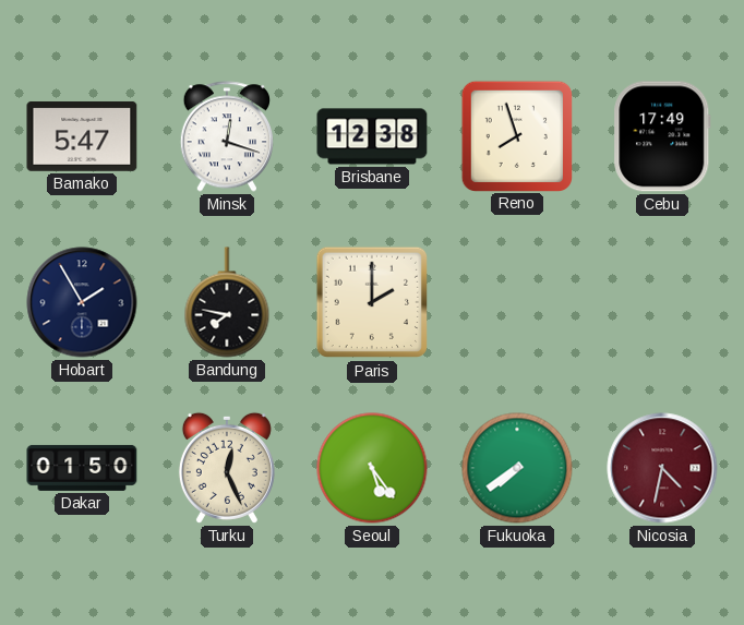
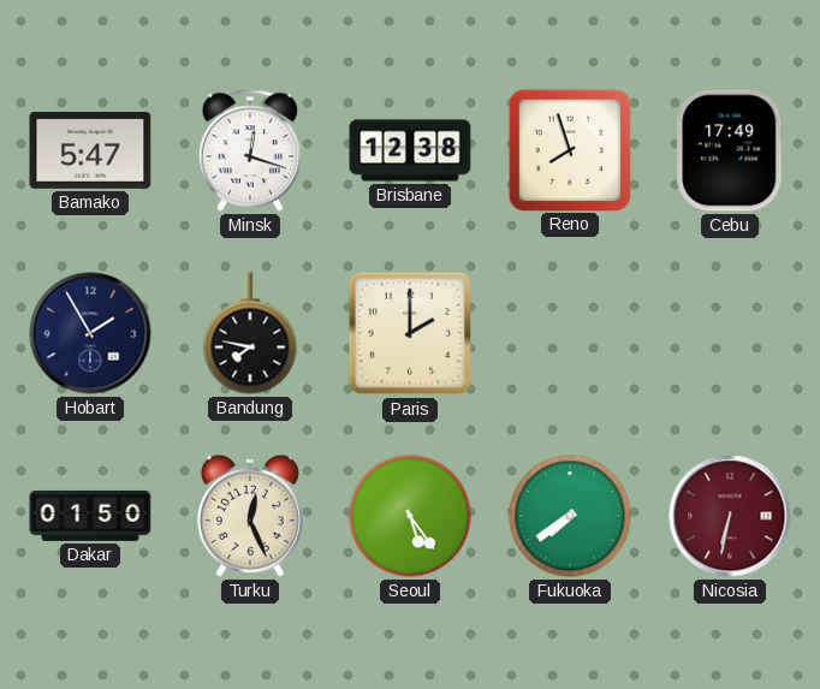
Nicosia: 4:32 -> 6:32 (730, 516)
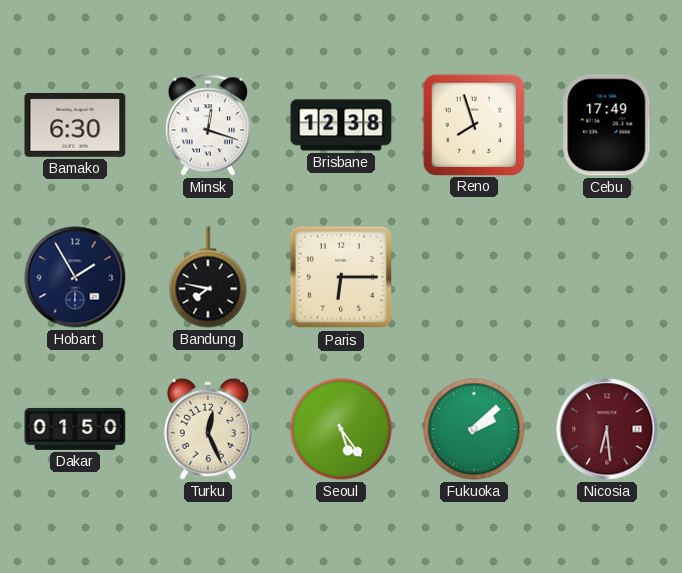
Bamako: 5:47 -> 6:30 (75, 125)
Paris: 2:00 -> 6:15 (341, 277)
Fukuoka: 7:39 -> 2:08 (474, 429)
Nicosia: 6:32 -> 6:29 (607, 429)
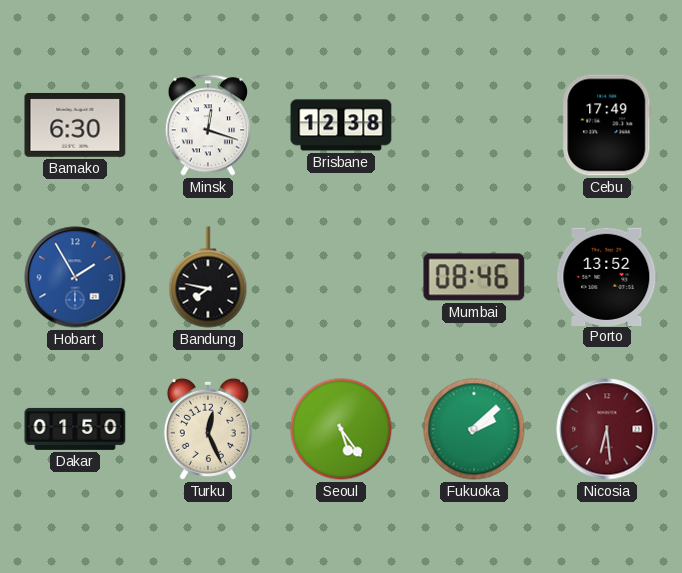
Reno: 7:57 -> none (473, 124)
Hobart dial: navy -> blue (75, 277)
Paris: 6:15 -> none (341, 277)
Mumbai: none -> 08:46 (474, 277)
Porto: none -> 13:52 (607, 276)
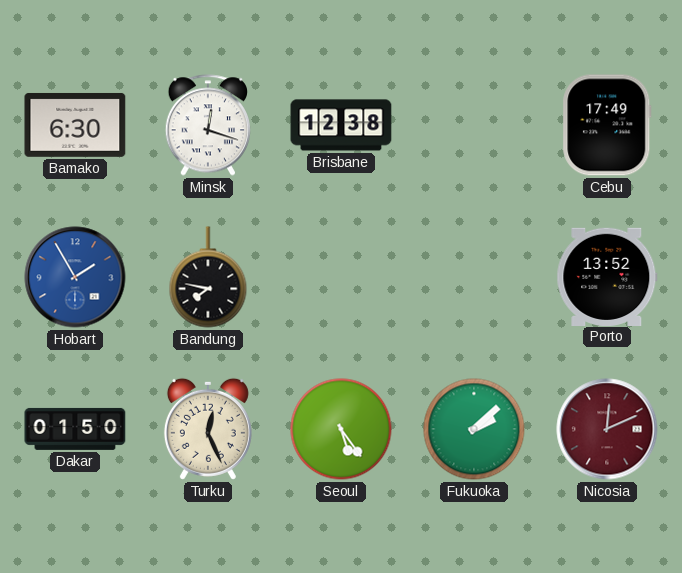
Mumbai: 08:46 -> none (474, 277)
Nicosia: 6:29 -> 12:11 (607, 429)
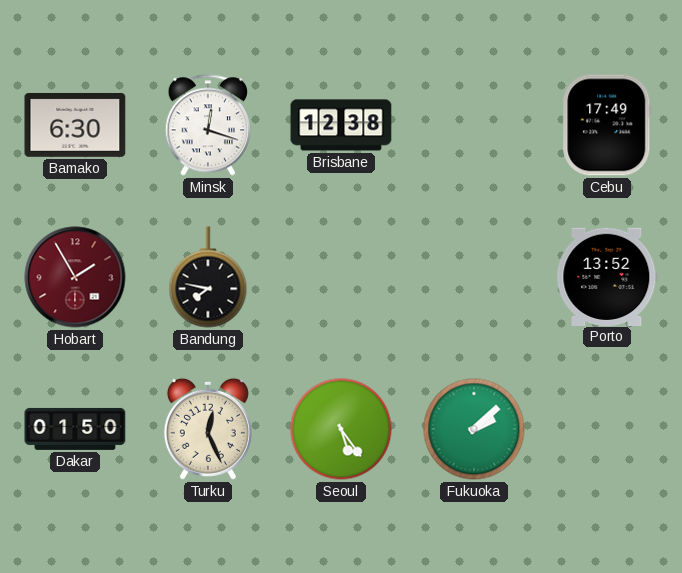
Hobart dial: blue -> burgundy (75, 277)
Nicosia: 12:11 -> none (607, 429)
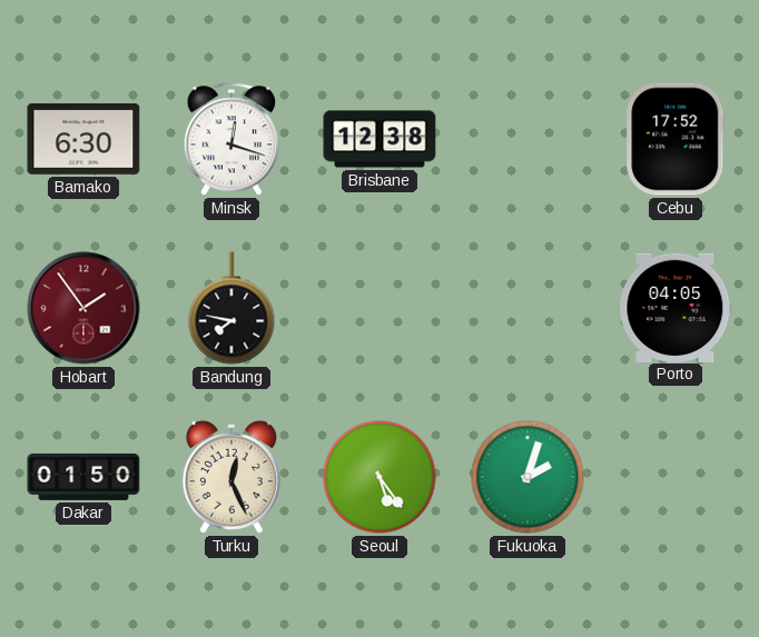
Cebu: 17:49 -> 17:52 (676, 139)
Hobart: 1:55 -> 1:54 (83, 308)
Porto: 13:52 -> 04:05 (676, 307)
Fukuoka: 2:08 -> 2:03 (528, 477)
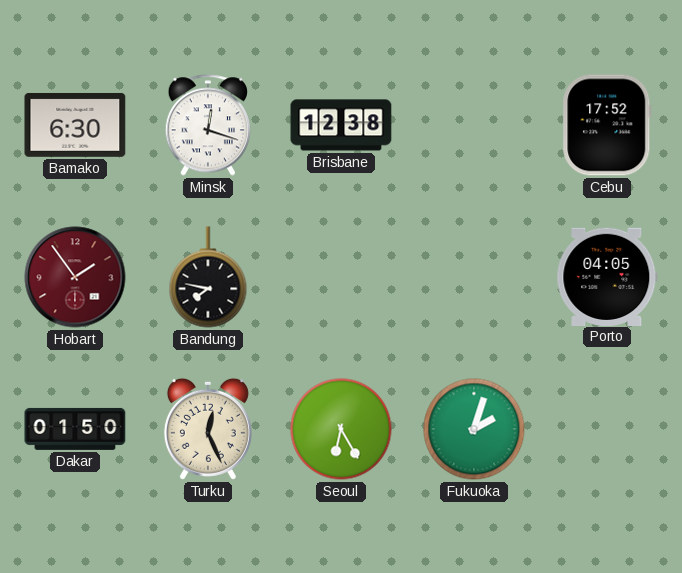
Seoul: 5:24 -> 6:25 (341, 429)
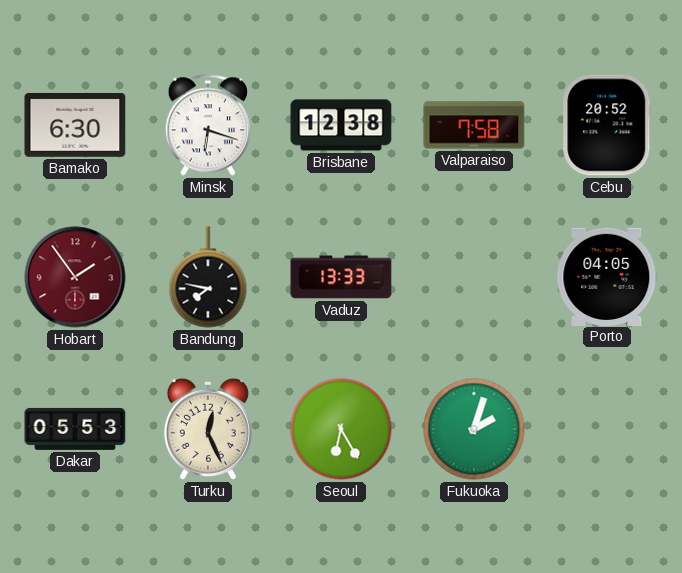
Minsk: 12:18 -> 6:18 (207, 125)
Valparaiso: none -> 7:58 (474, 125)
Cebu: 17:52 -> 20:52 (607, 125)
Vaduz: none -> 13:33 (341, 277)
Dakar: 01:50 -> 05:53 (75, 429)
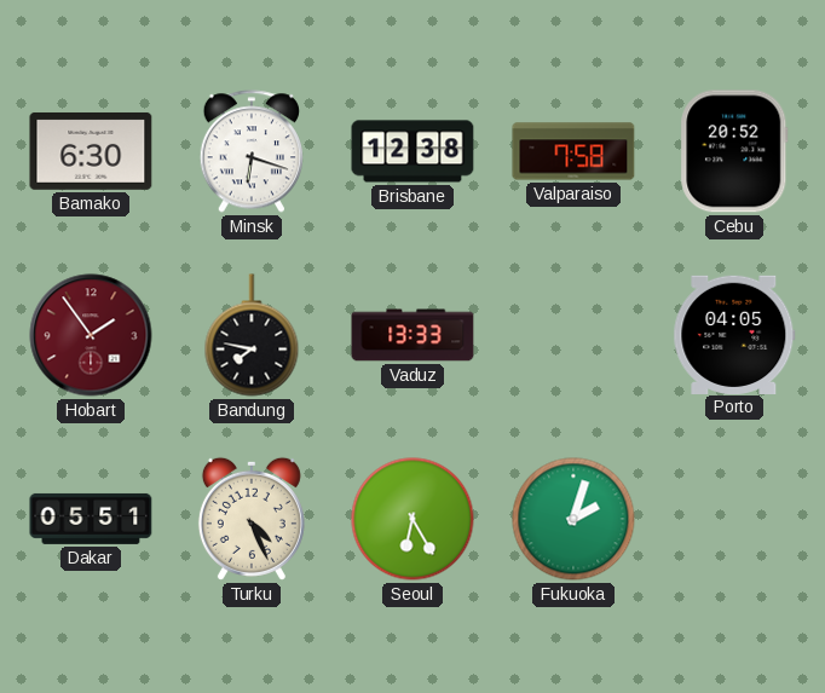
Dakar: 05:53 -> 05:51 (91, 519)
Turku: 12:26 -> 4:26 (252, 519)
